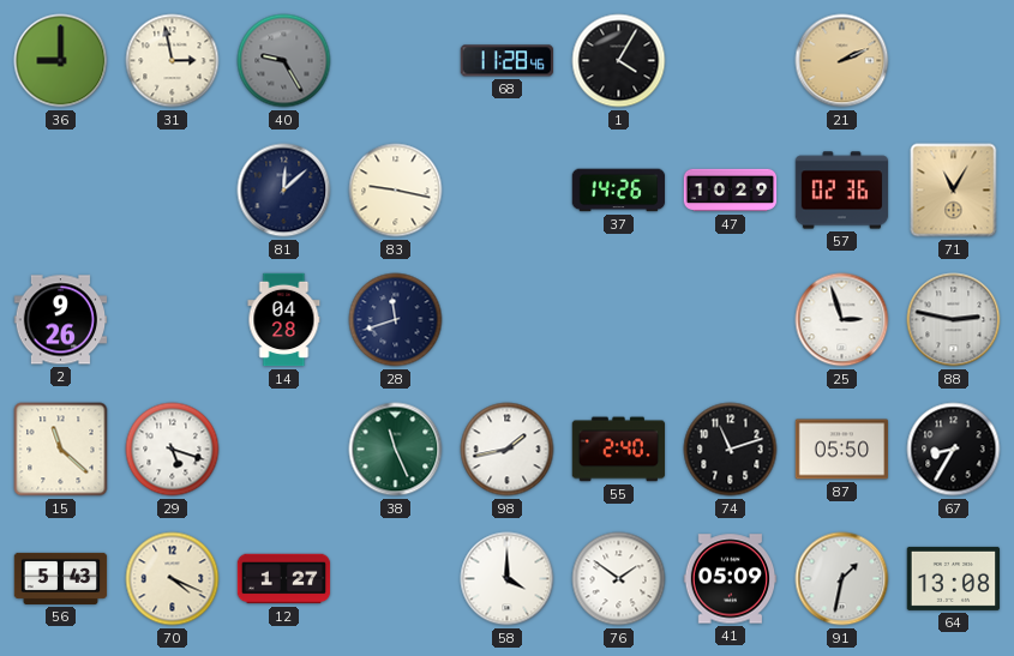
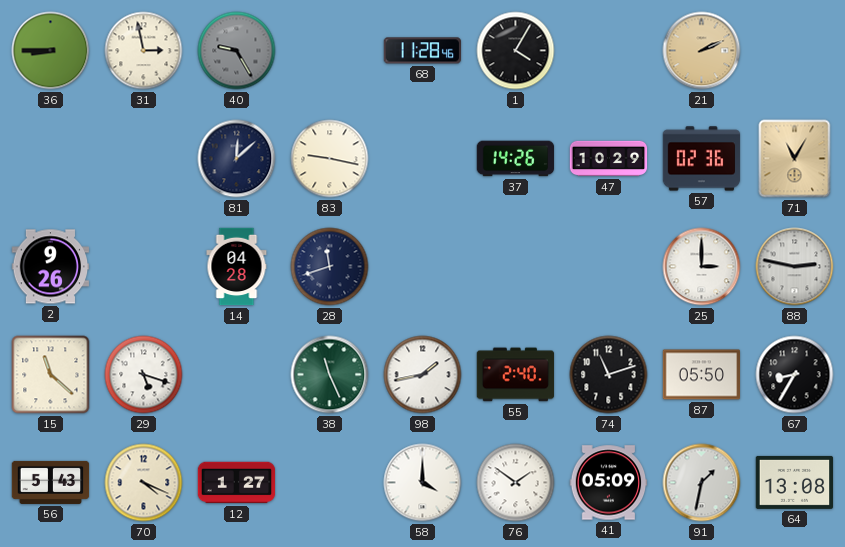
36: 9:00 -> 8:45 (51, 51)
25: 2:57 -> 3:00 (702, 267)
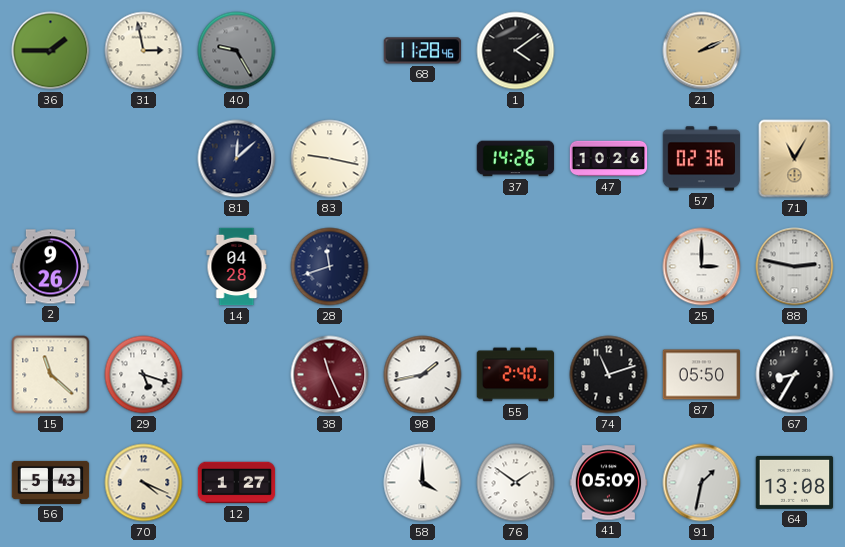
36: 8:45 -> 1:45 (51, 51)
1: 4:05 -> 4:09 (516, 51)
47: 10:29 -> 10:26 (609, 159)
38 dial: green -> burgundy (330, 375)
